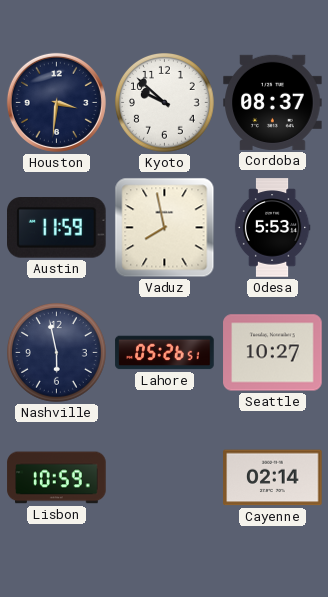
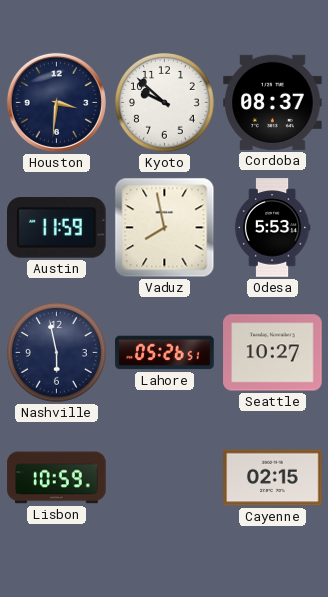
Cayenne: 02:14 -> 02:15 (273, 478)
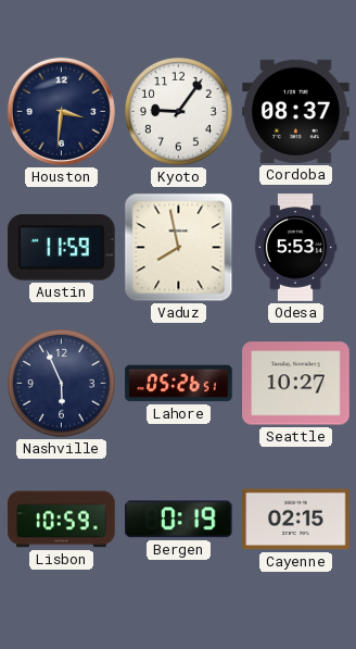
Kyoto: 9:52 -> 9:06 (179, 112)
Nashville: 5:58 -> 5:56 (62, 384)
Bergen: none -> 0:19 (179, 520)
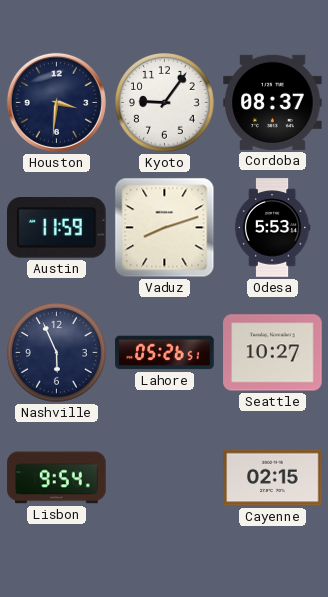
Vaduz: 7:58 -> 8:12 (165, 228)
Lisbon: 10:59 -> 9:54 (57, 478)
Bergen: 0:19 -> none (179, 520)
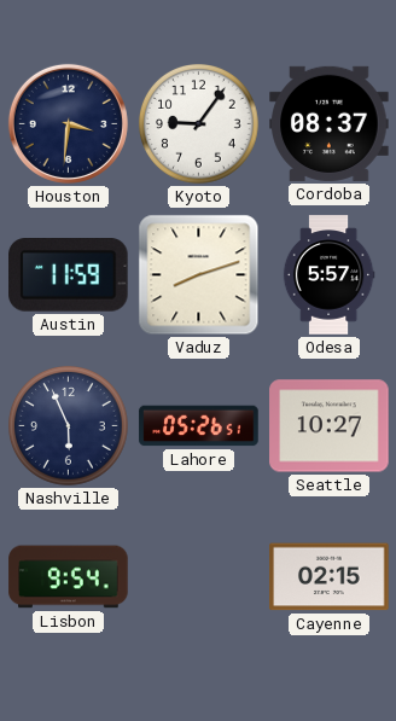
Odesa: 5:53 -> 5:57 (328, 275)
